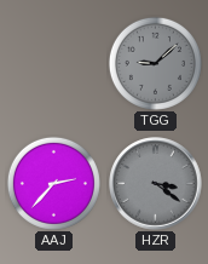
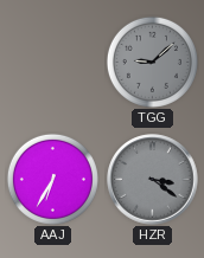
AAJ: 2:37 -> 6:35 (52, 179)
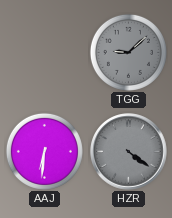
AAJ: 6:35 -> 6:31 (44, 151)
HZR: 3:21 -> 4:21 (129, 152)
